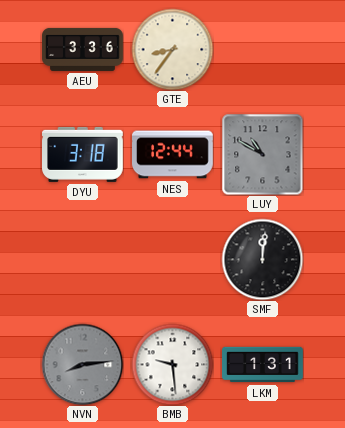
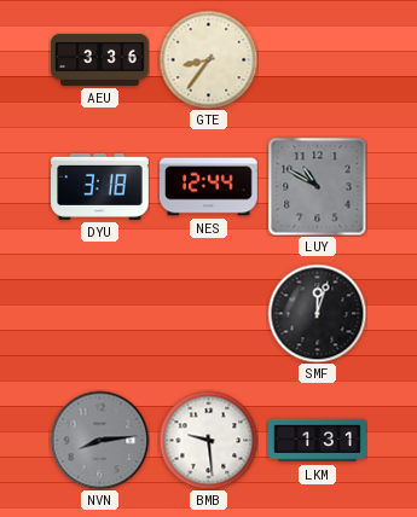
SMF: 12:01 -> 12:03 (317, 313)
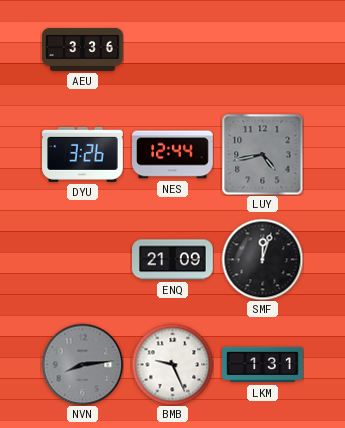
GTE: 8:36 -> none (208, 59)
DYU: 3:18 -> 3:26 (83, 154)
LUY: 10:50 -> 4:43 (262, 154)
ENQ: none -> 21:09 (173, 260)
BMB: 9:29 -> 9:26 (172, 364)
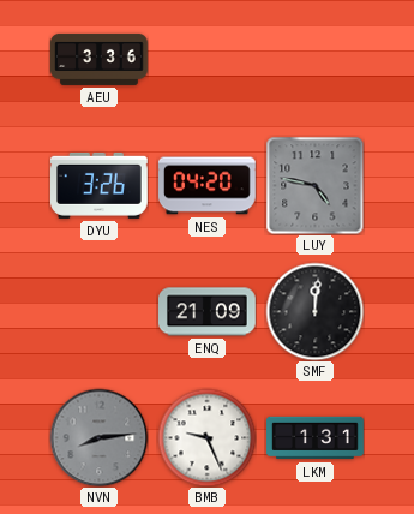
NES: 12:44 -> 04:20 (208, 186)
LUY: 4:43 -> 4:47 (314, 185)
SMF: 12:03 -> 12:01 (314, 311)
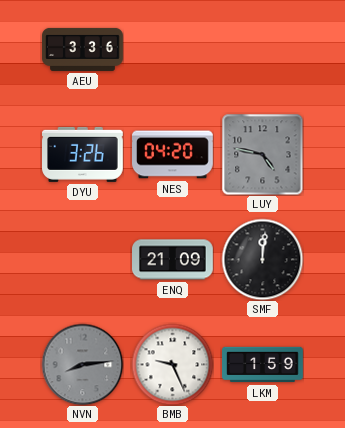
LKM: 1:31 -> 1:59 (263, 365)
